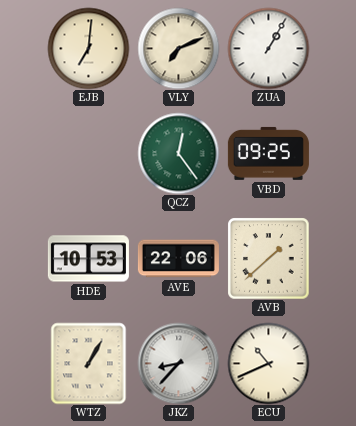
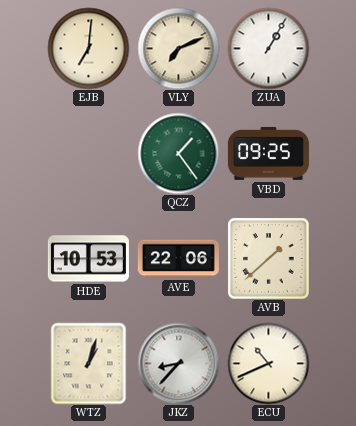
QCZ: 12:24 -> 1:24 (178, 153)
WTZ: 1:05 -> 1:03 (89, 363)
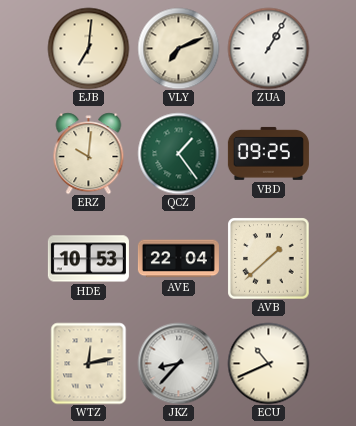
ERZ: none -> 10:01 (89, 153)
AVE: 22:06 -> 22:04 (178, 259)
WTZ: 1:03 -> 12:13 (89, 363)
